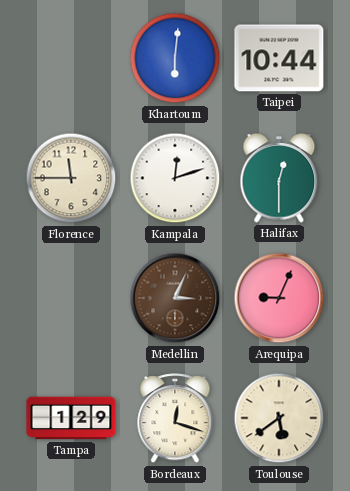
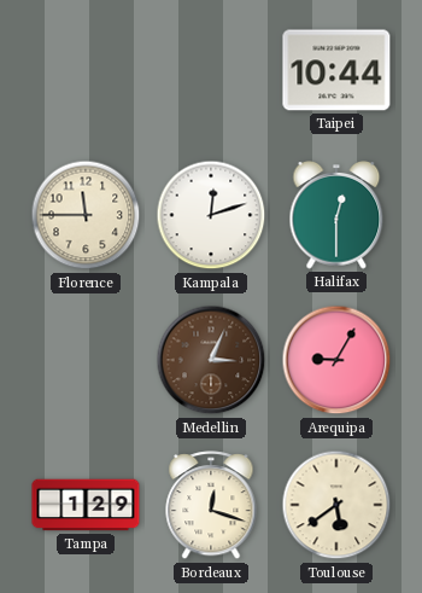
Khartoum: 6:01 -> none (175, 58)
Arequipa: 9:04 -> 9:05 (336, 360)
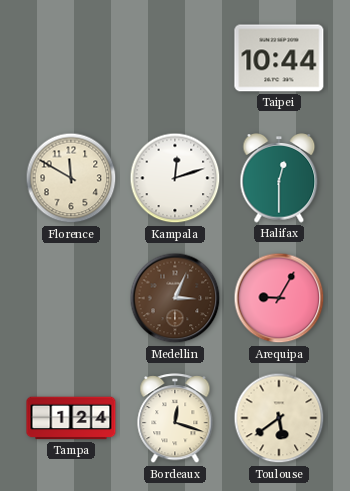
Florence: 11:45 -> 11:50 (71, 178)
Tampa: 1:29 -> 1:24 (71, 418)
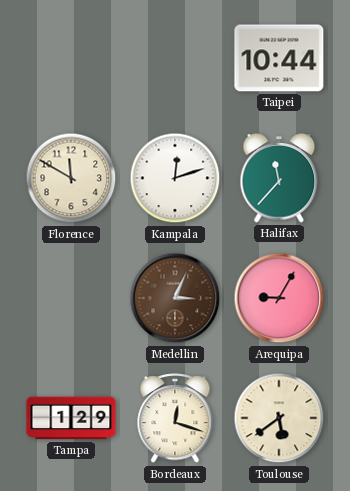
Halifax: 12:30 -> 11:37 (279, 178)
Tampa: 1:24 -> 1:29 (71, 418)
